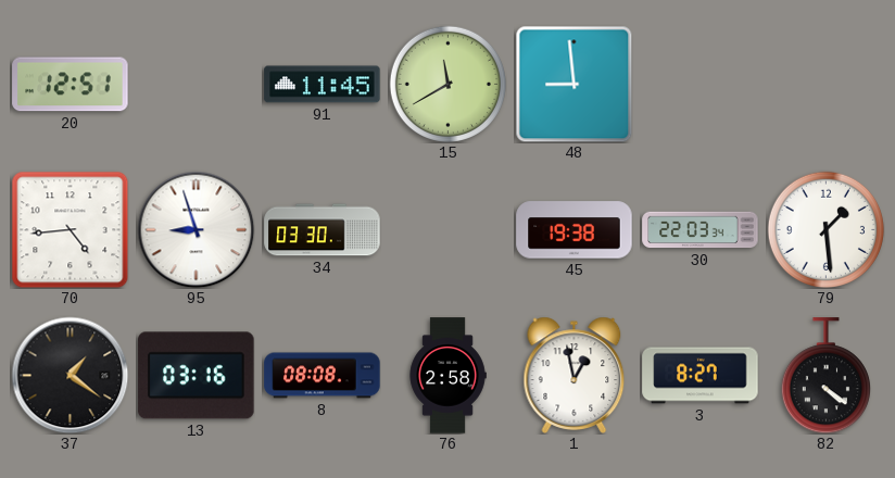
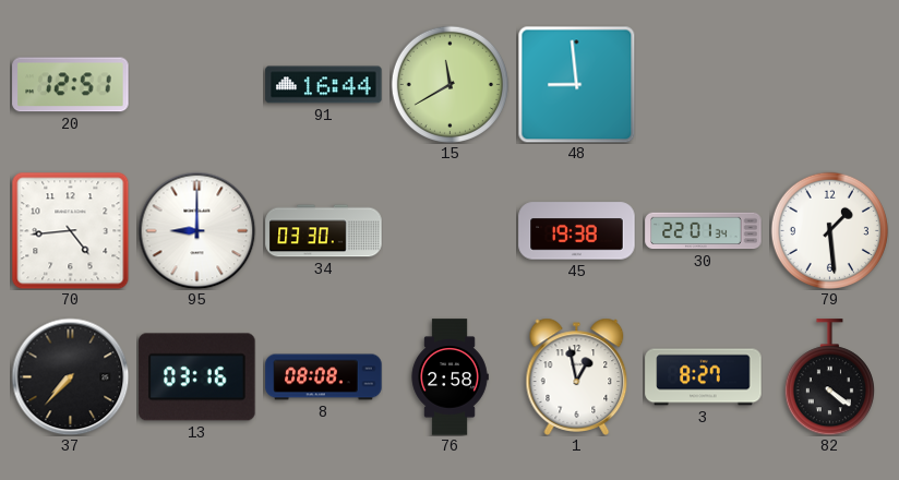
91: 11:45 -> 16:44 (324, 85)
95: 8:57 -> 9:00 (196, 230)
30: 22:03 -> 22:01 (704, 231)
37: 1:21 -> 7:37 (70, 376)
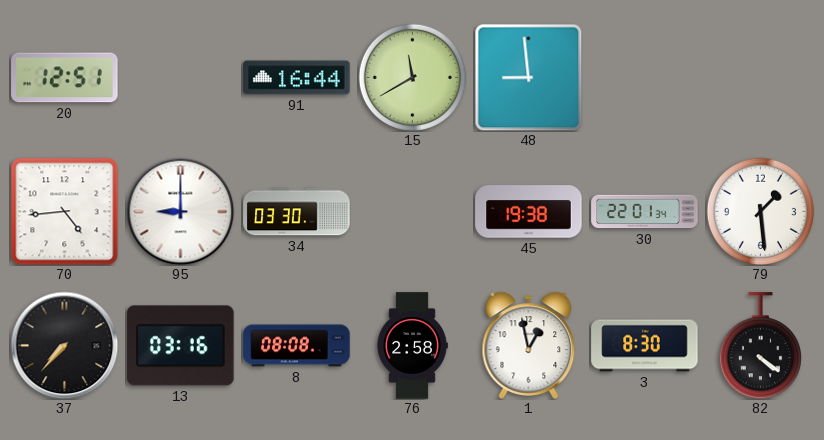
3: 8:27 -> 8:30 (645, 346)
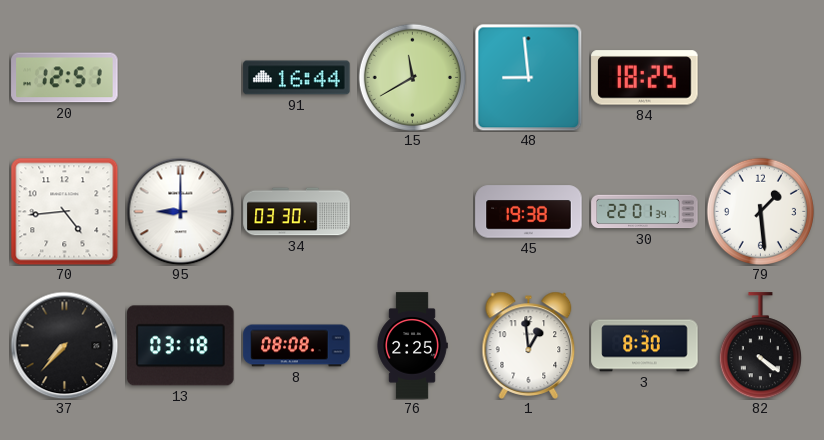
84: none -> 18:25 (645, 78)
13: 03:16 -> 03:18 (181, 346)
76: 2:58 -> 2:25 (412, 346)
1: 12:58 -> 12:59 (529, 345)
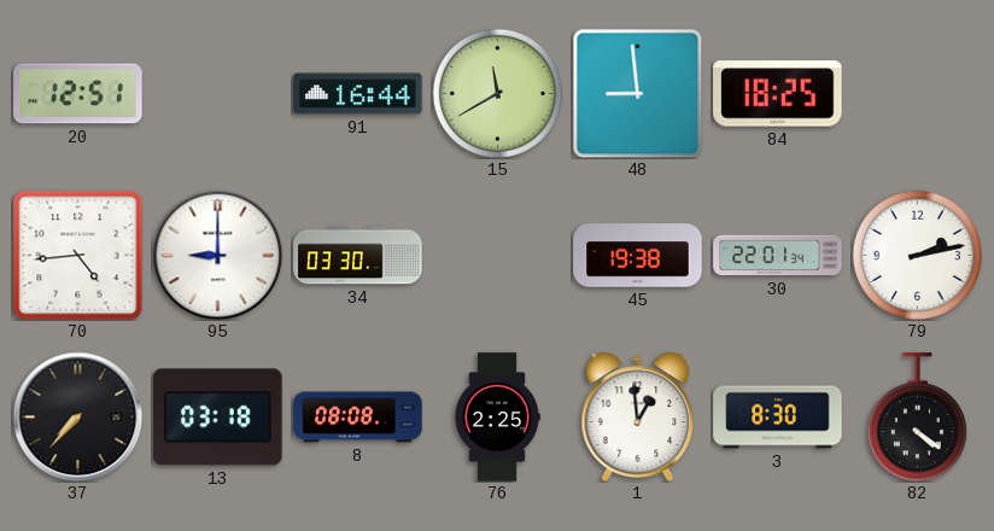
79: 1:29 -> 2:13 (917, 255)
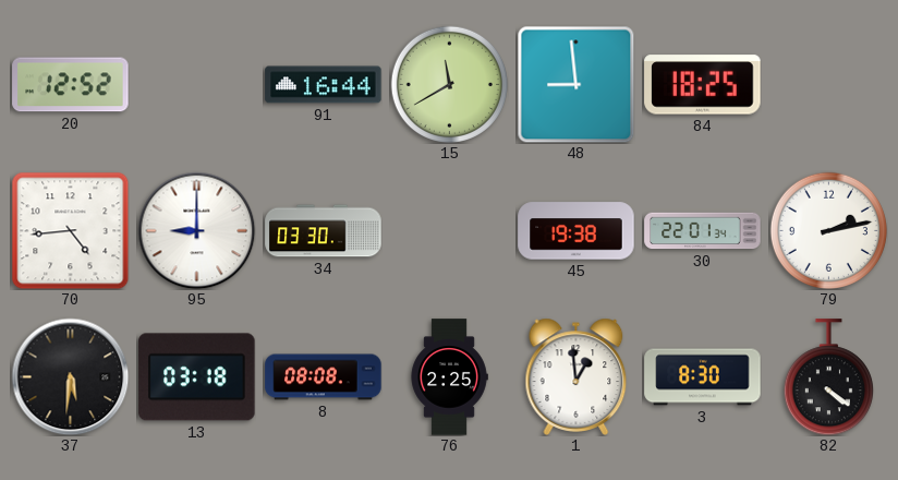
20: 12:51 -> 12:52 (71, 85)
37: 7:37 -> 5:31 (70, 376)
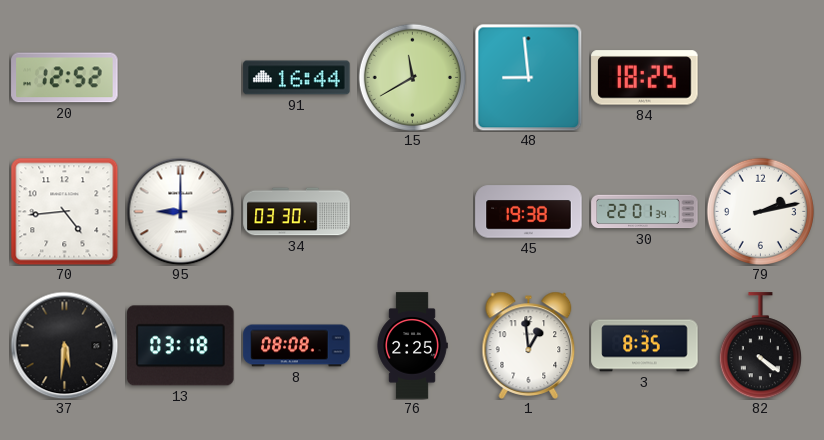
3: 8:30 -> 8:35 (645, 346)
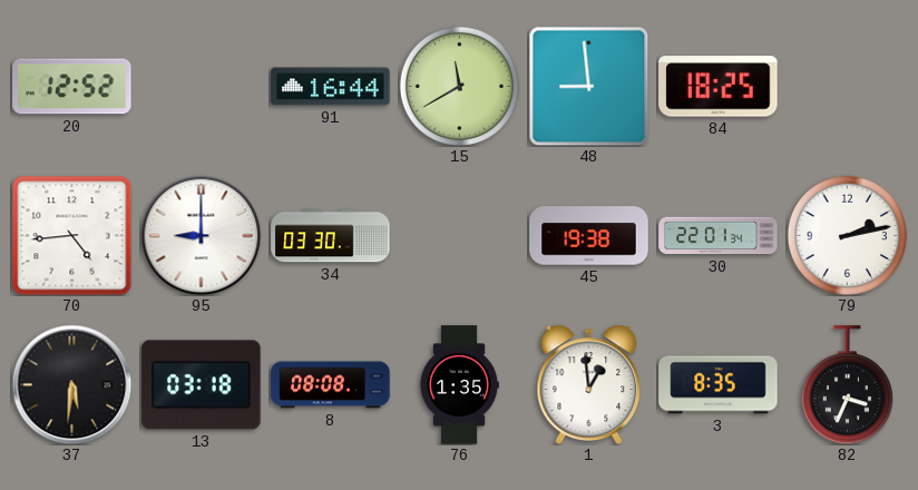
76: 2:25 -> 1:35 (459, 385)
82: 4:21 -> 3:34 (847, 385)
